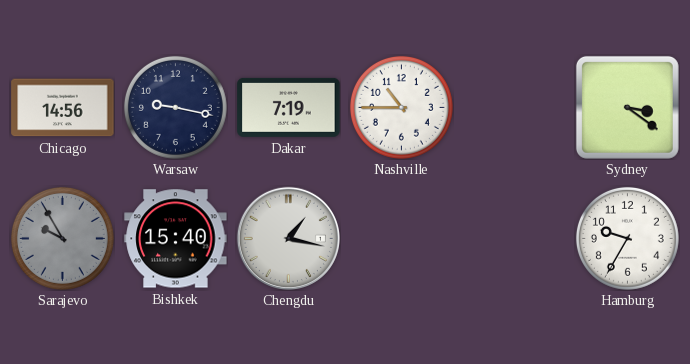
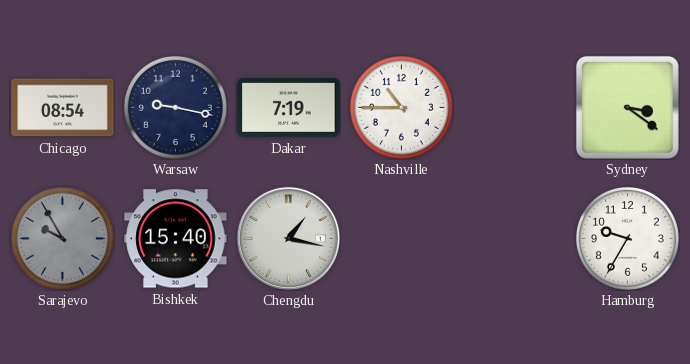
Chicago: 14:56 -> 08:54 (63, 108)
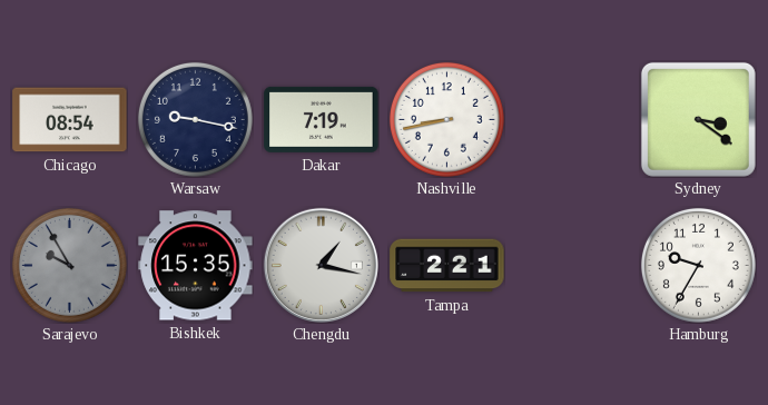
Nashville: 10:45 -> 8:43 (446, 119)
Bishkek: 15:40 -> 15:35 (196, 266)
Tampa: none -> 2:21 (447, 266)
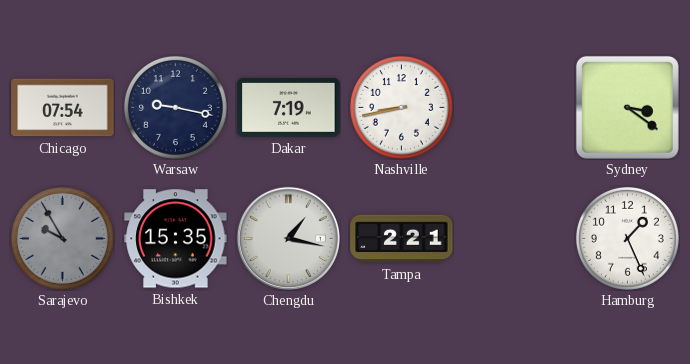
Chicago: 08:54 -> 07:54 (63, 108)
Hamburg: 9:35 -> 1:26 (627, 238)
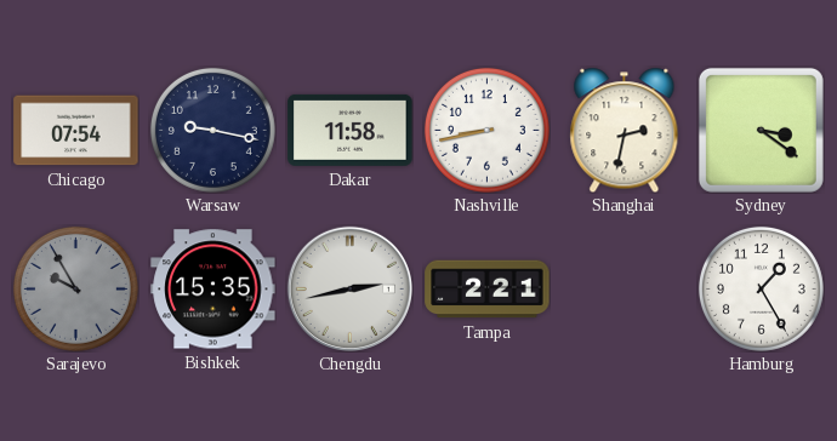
Dakar: 7:19 -> 11:58 (351, 130)
Shanghai: none -> 2:32 (625, 130)
Chengdu: 1:17 -> 2:43 (349, 288)
Hamburg: 1:26 -> 1:25 (761, 288)
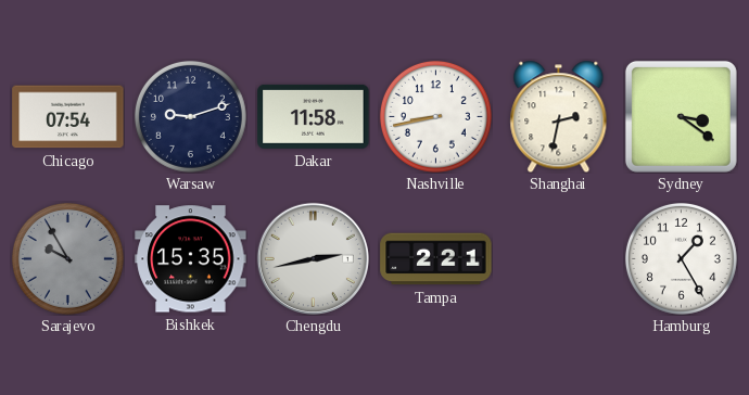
Warsaw: 9:17 -> 9:12 (190, 116)
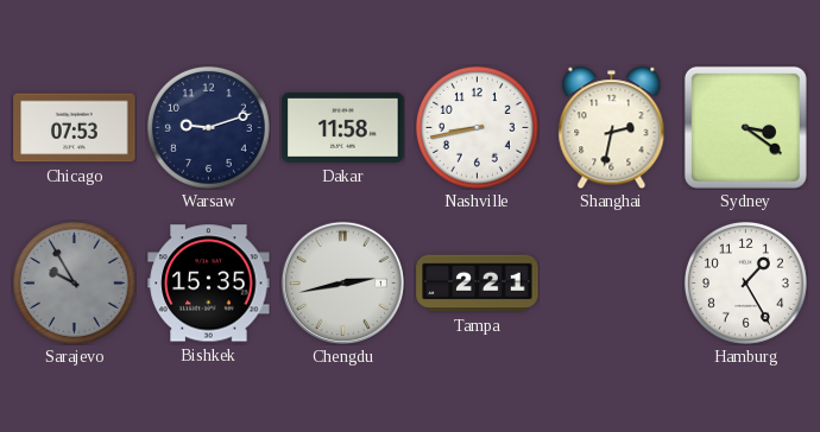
Chicago: 07:54 -> 07:53 (75, 128)
